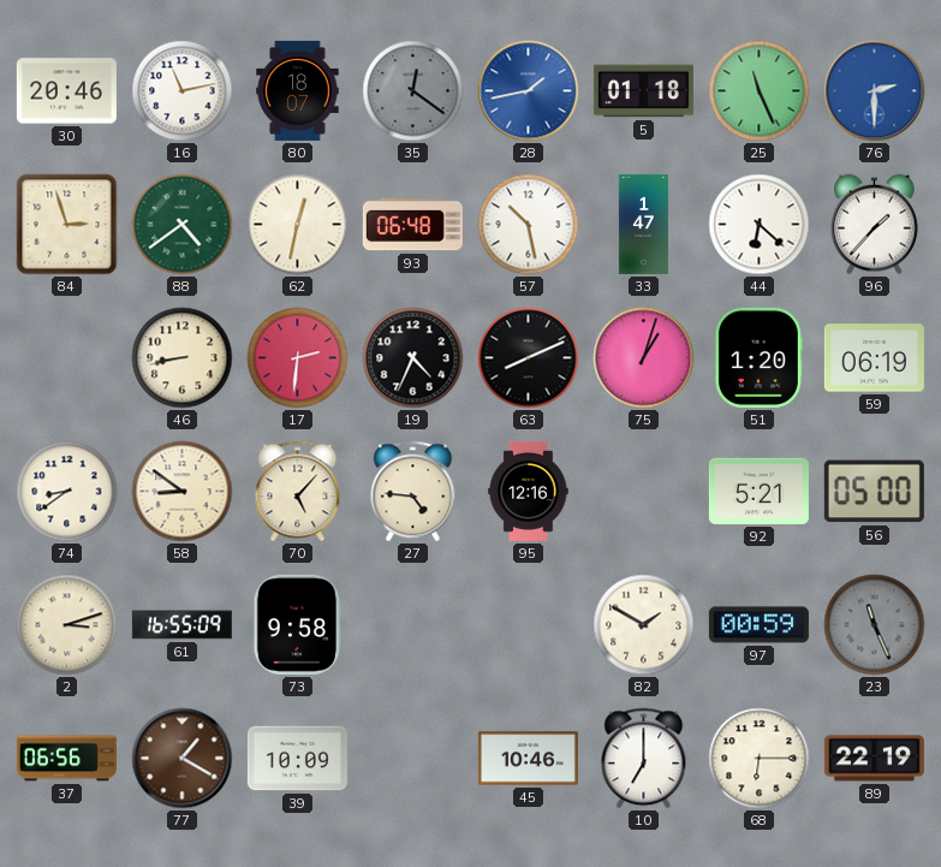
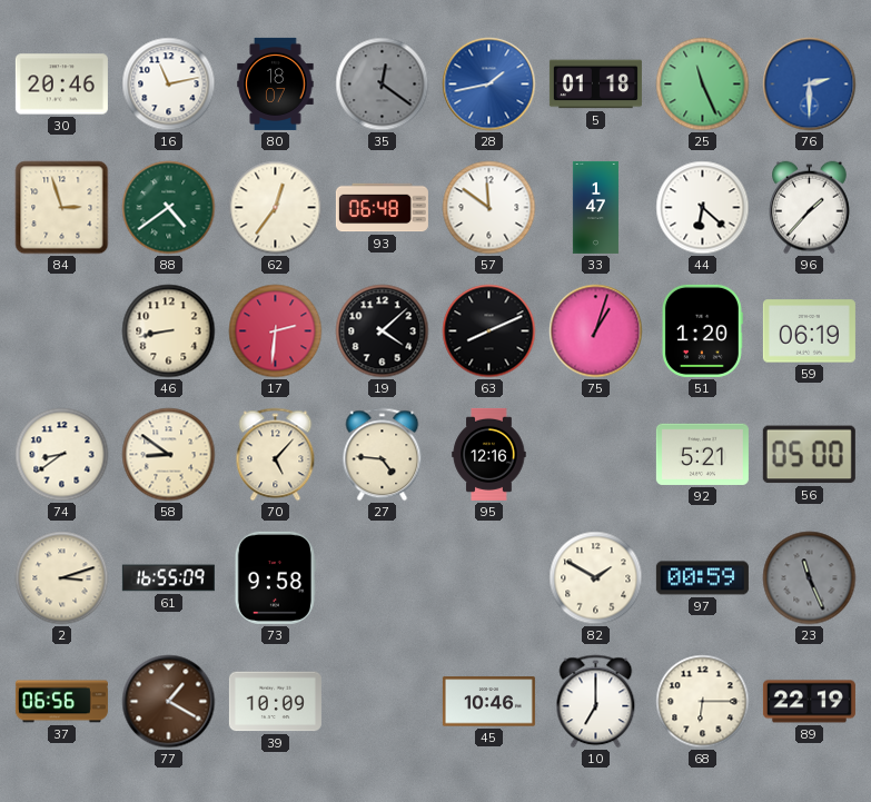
62: 12:32 -> 12:36 (276, 208)
57: 10:28 -> 11:51 (489, 208)
19: 4:34 -> 4:08 (383, 331)
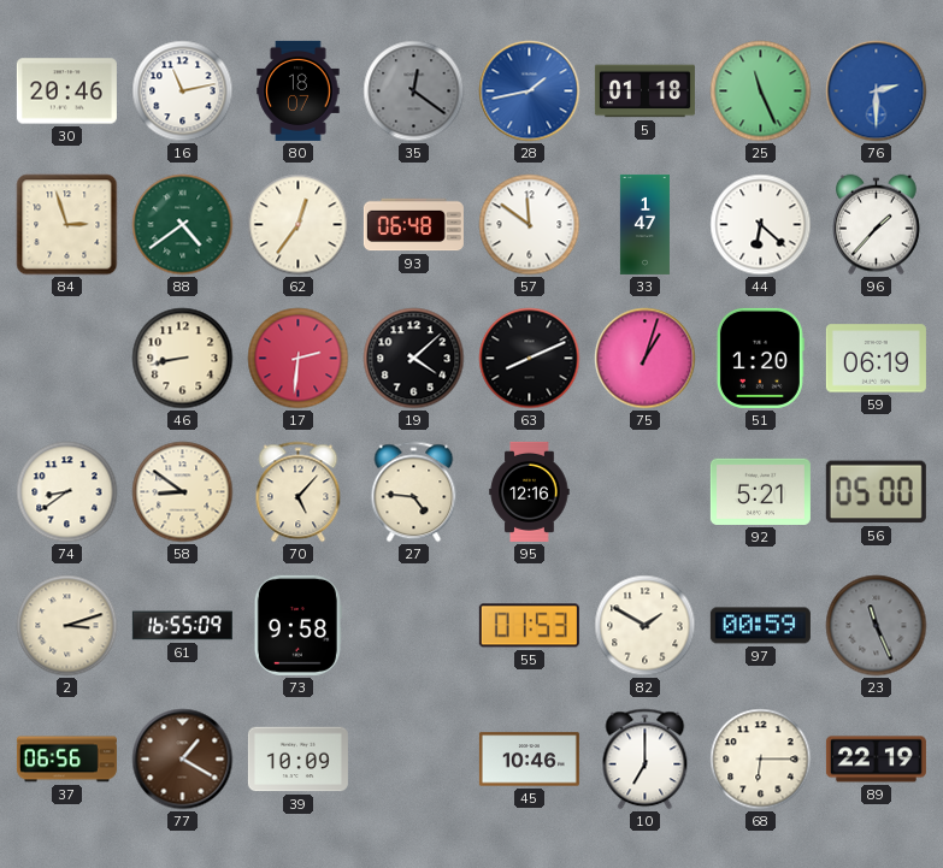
55: none -> 01:53 (529, 626)
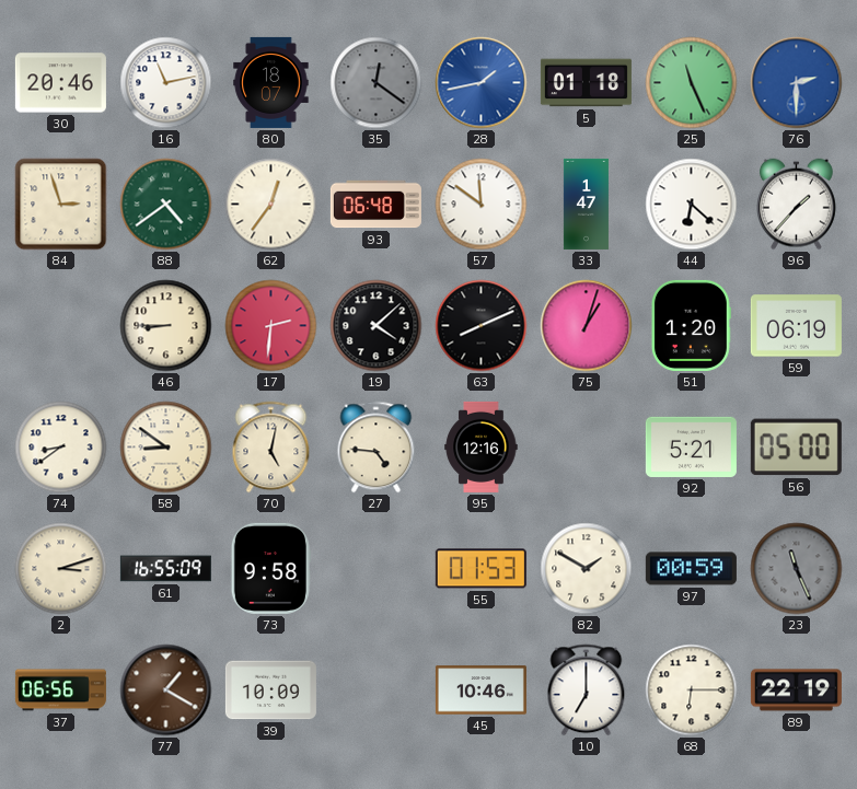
46: 8:43 -> 8:45 (166, 326)
70: 5:07 -> 5:02 (271, 448)
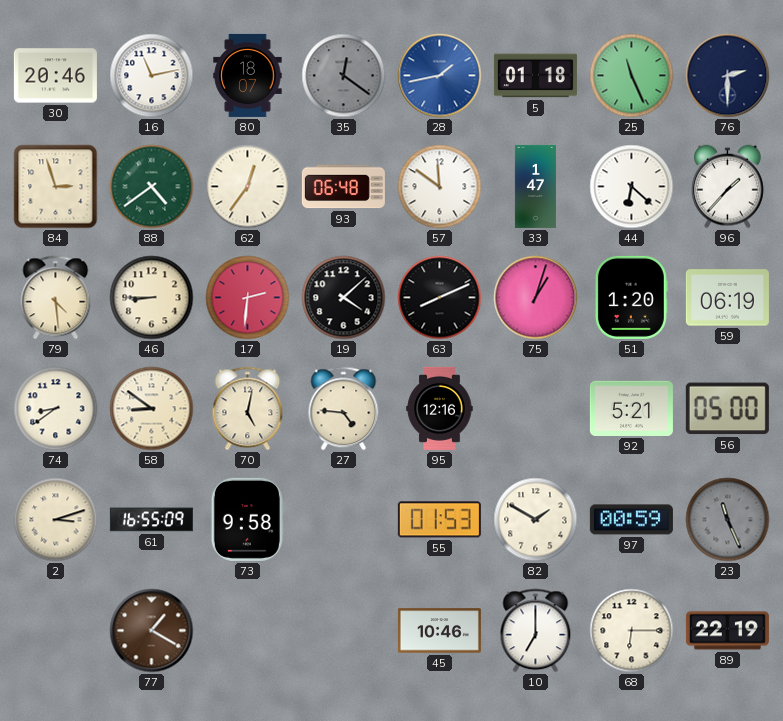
76 dial: blue -> navy (728, 76)
79: none -> 4:29 (56, 298)
37: 06:56 -> none (60, 691)
39: 10:09 -> none (270, 691)
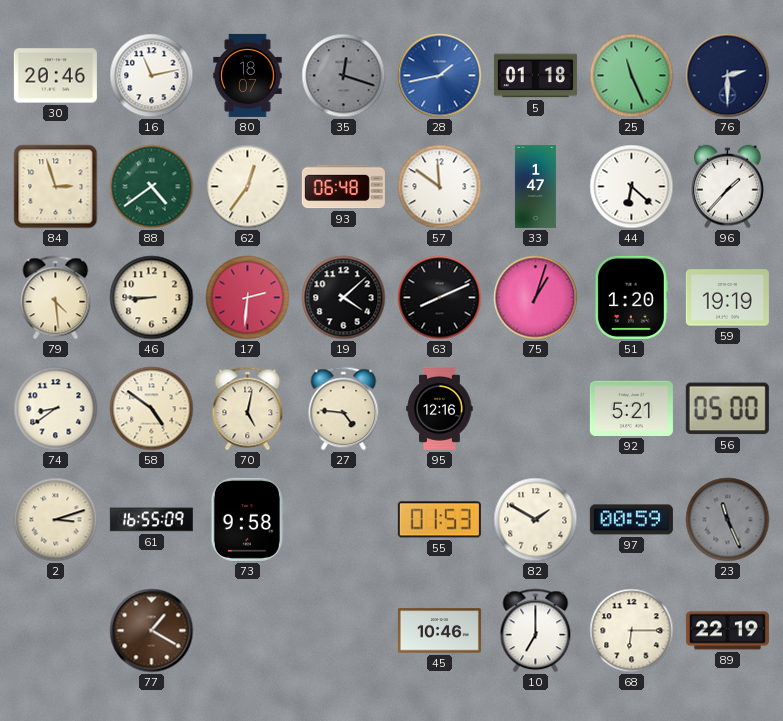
35: 12:21 -> 12:18 (344, 76)
59: 06:19 -> 19:19 (727, 298)
58: 8:51 -> 4:51 (152, 409)
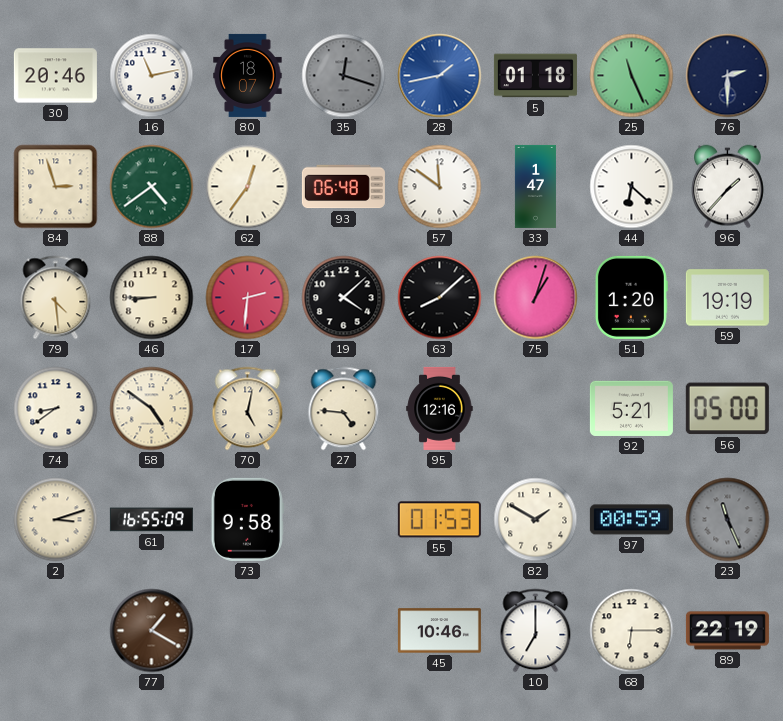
63: 8:11 -> 8:08 (440, 298)
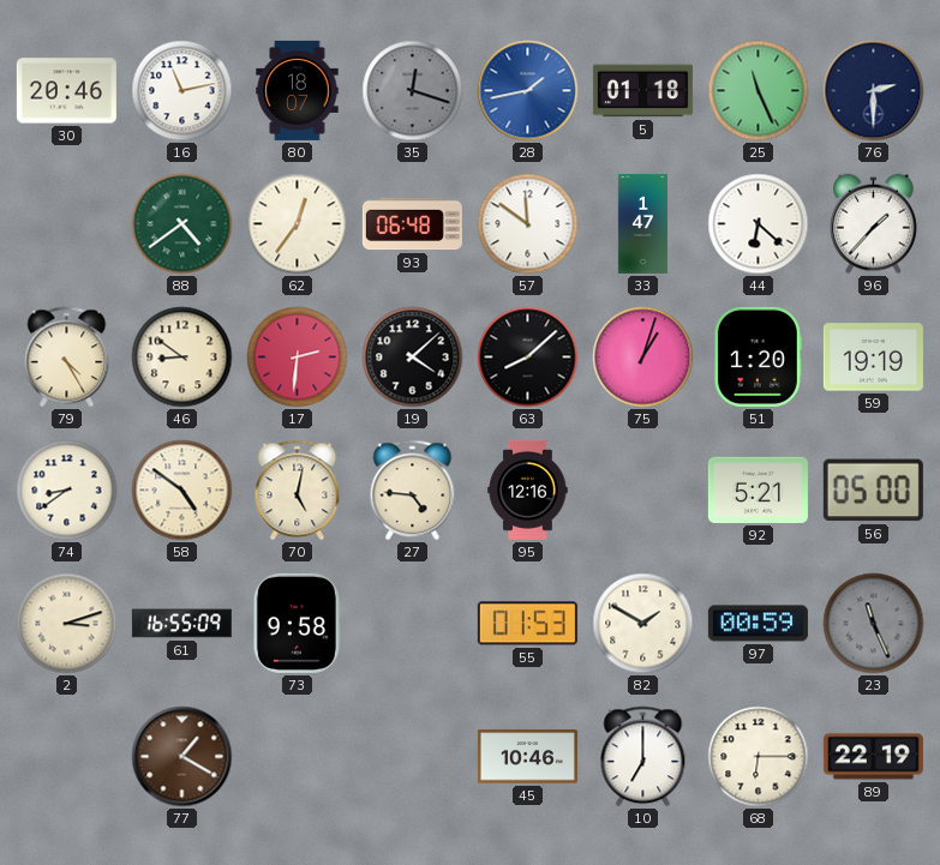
84: 2:57 -> none (56, 187)
79: 4:29 -> 4:25 (67, 358)
46: 8:45 -> 8:51 (182, 358)
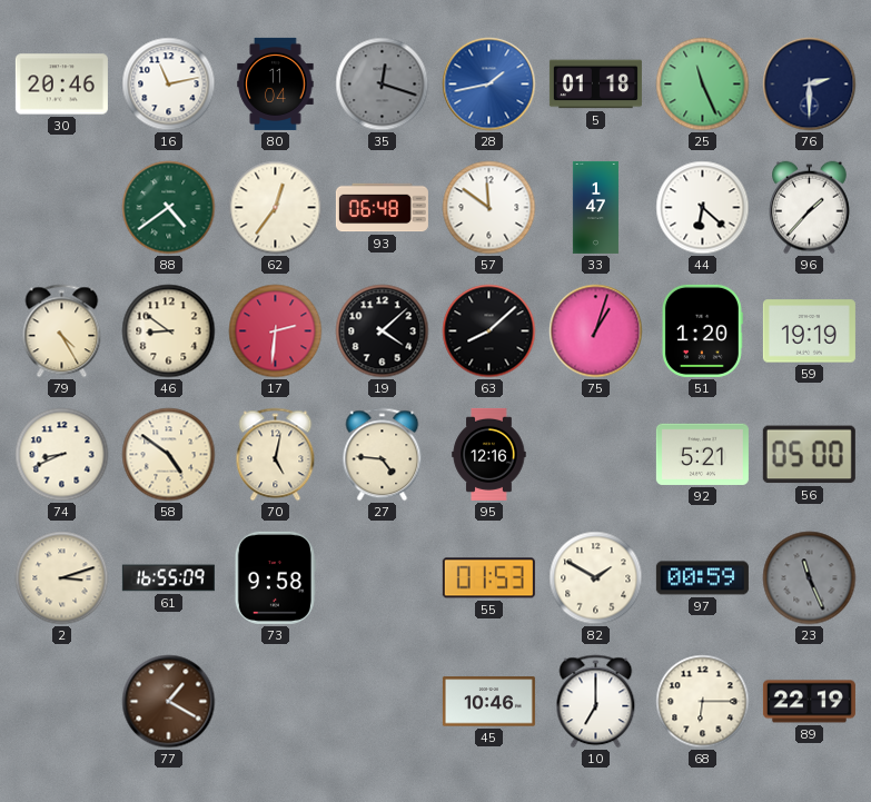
80: 18:07 -> 11:04 (276, 83)
74: 8:39 -> 8:41 (62, 455)
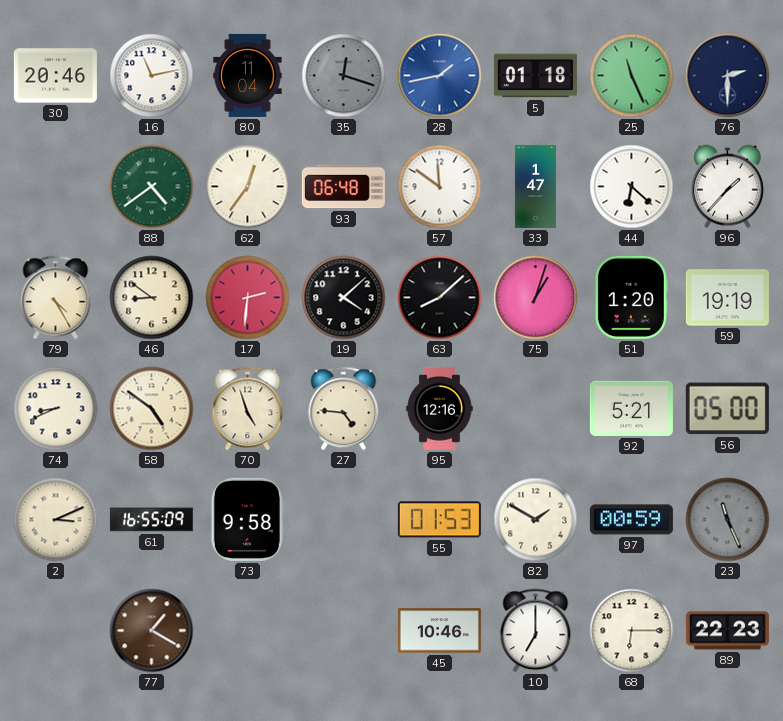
70: 5:02 -> 4:57 (248, 409)
2: 3:12 -> 3:11 (56, 520)
89: 22:19 -> 22:23 (727, 631)
